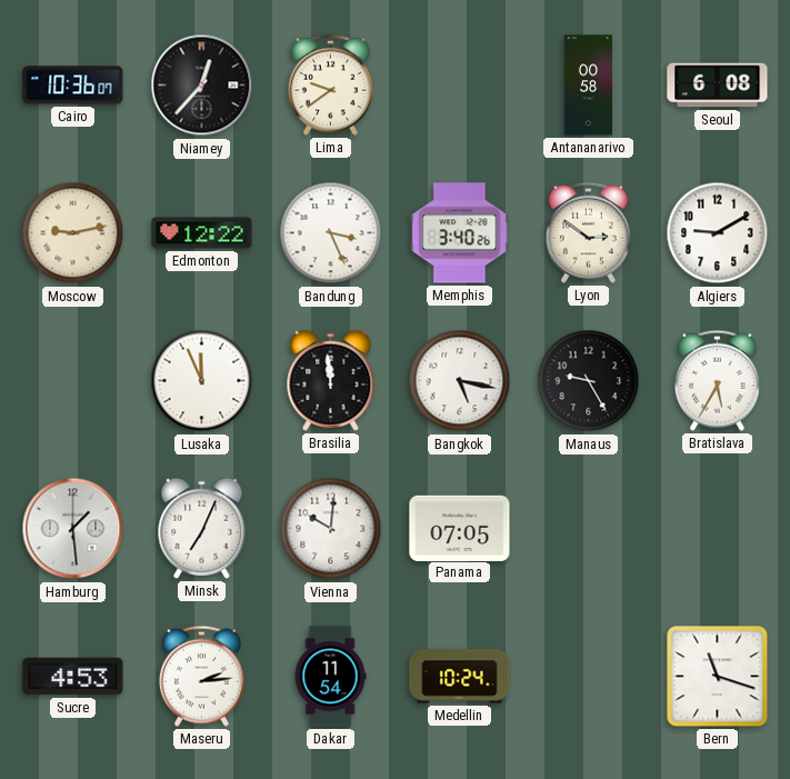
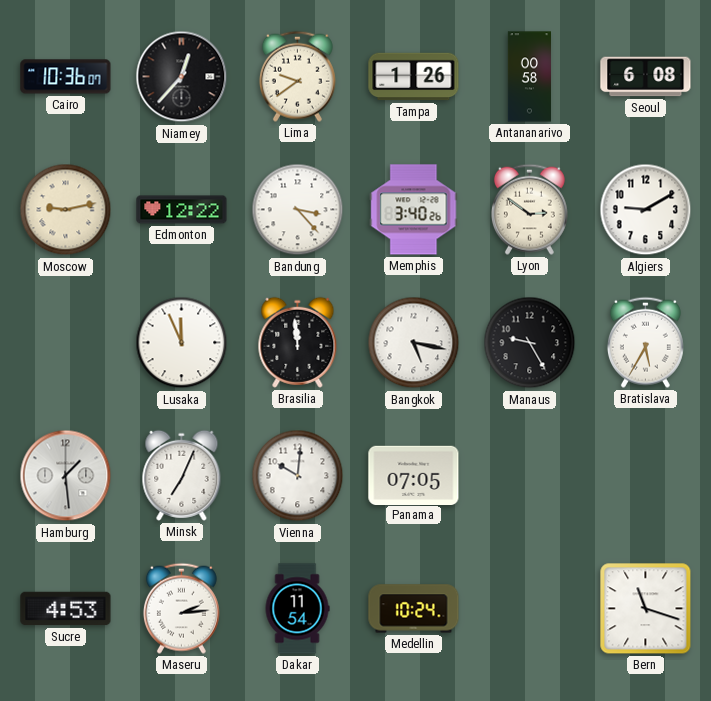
Tampa: none -> 1:26 (414, 77)
Bandung: 3:26 -> 3:23 (298, 210)
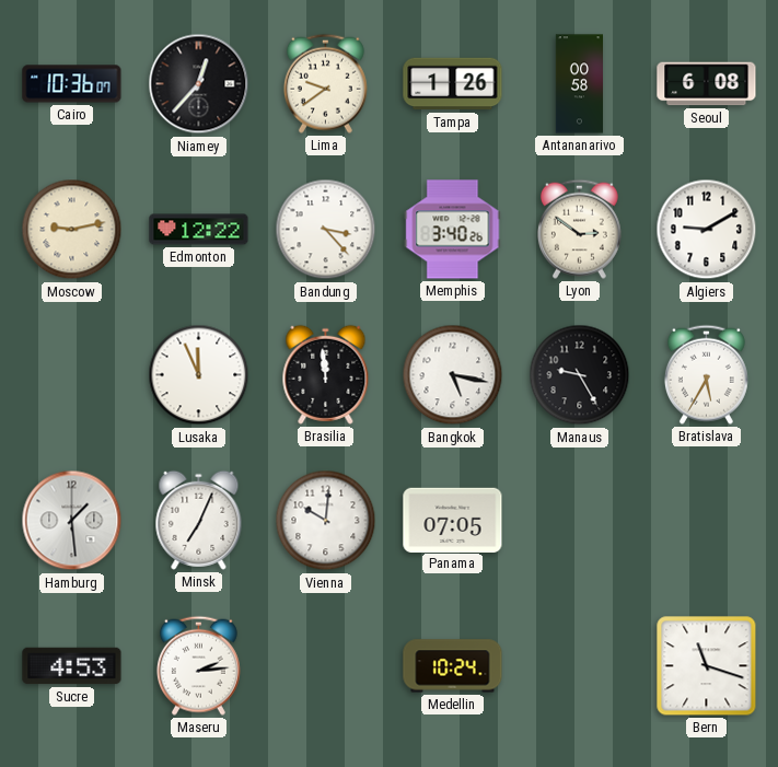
Dakar: 11:54 -> none (297, 609)
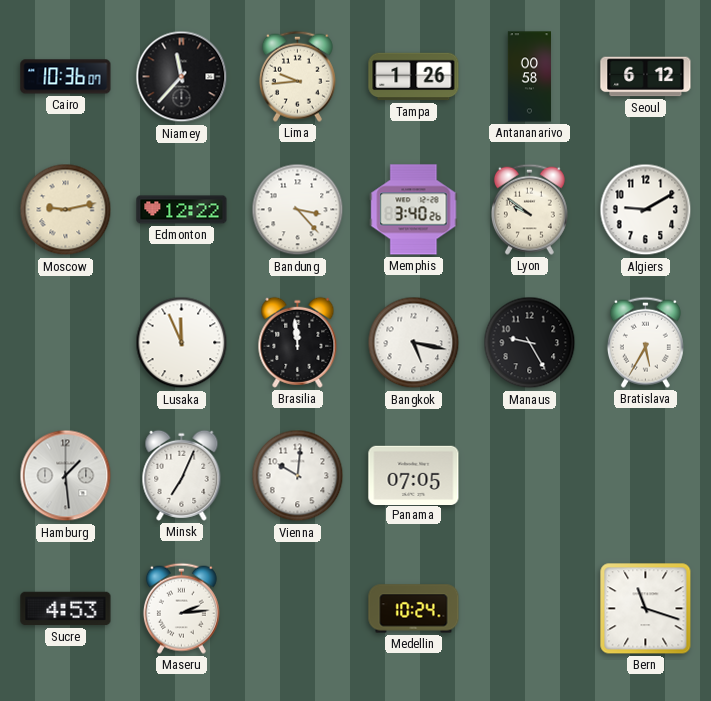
Niamey: 12:37 -> 11:37 (182, 77)
Lima: 9:39 -> 9:44 (297, 76)
Seoul: 6:08 -> 6:12 (646, 77)
Lyon: 2:51 -> 9:51 (529, 209)
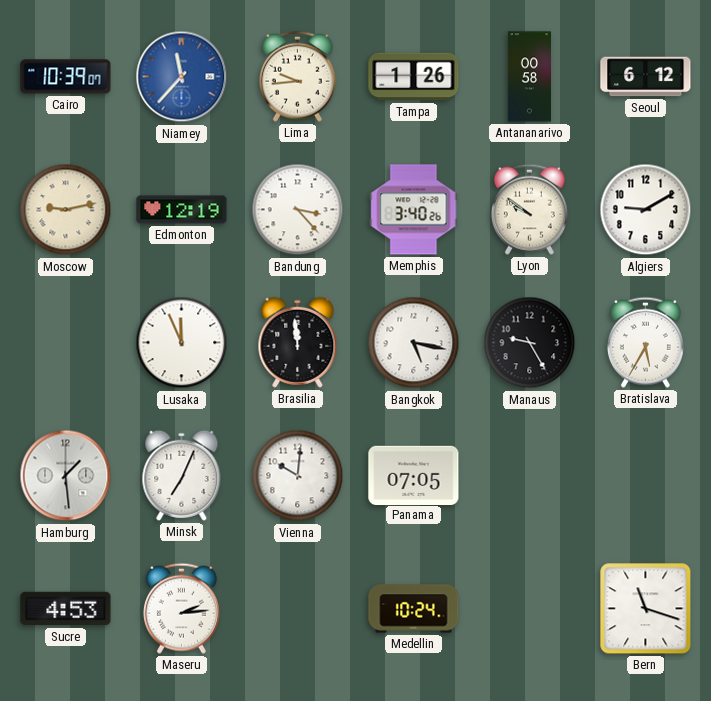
Cairo: 10:36 -> 10:39 (66, 77)
Niamey dial: black -> blue (182, 77)
Edmonton: 12:22 -> 12:19 (182, 210)
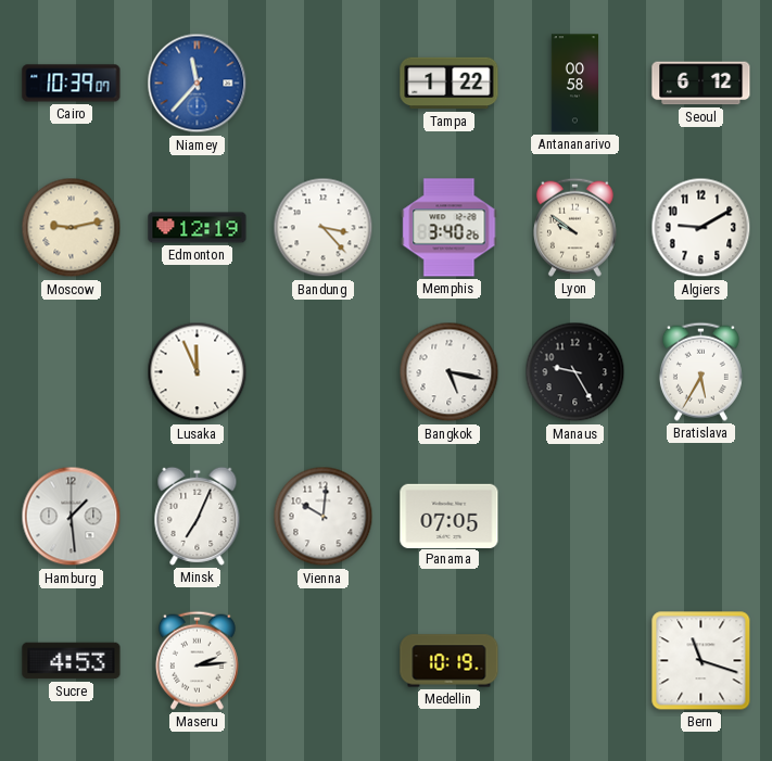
Lima: 9:44 -> none (297, 76)
Tampa: 1:26 -> 1:22 (450, 84)
Brasilia: 11:59 -> none (298, 342)
Medellin: 10:24 -> 10:19 (450, 661)
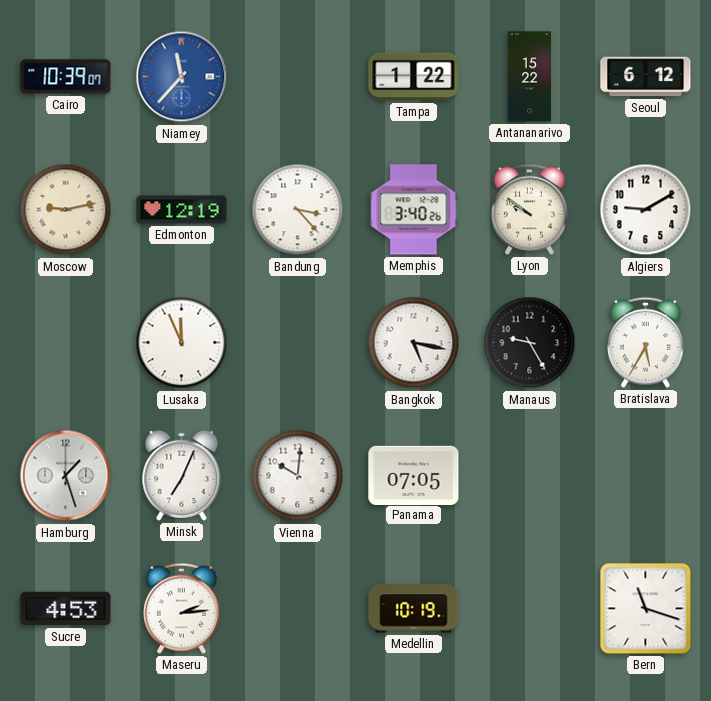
Antananarivo: 00:58 -> 15:22 (529, 77)
Hamburg: 1:29 -> 1:27 (66, 476)
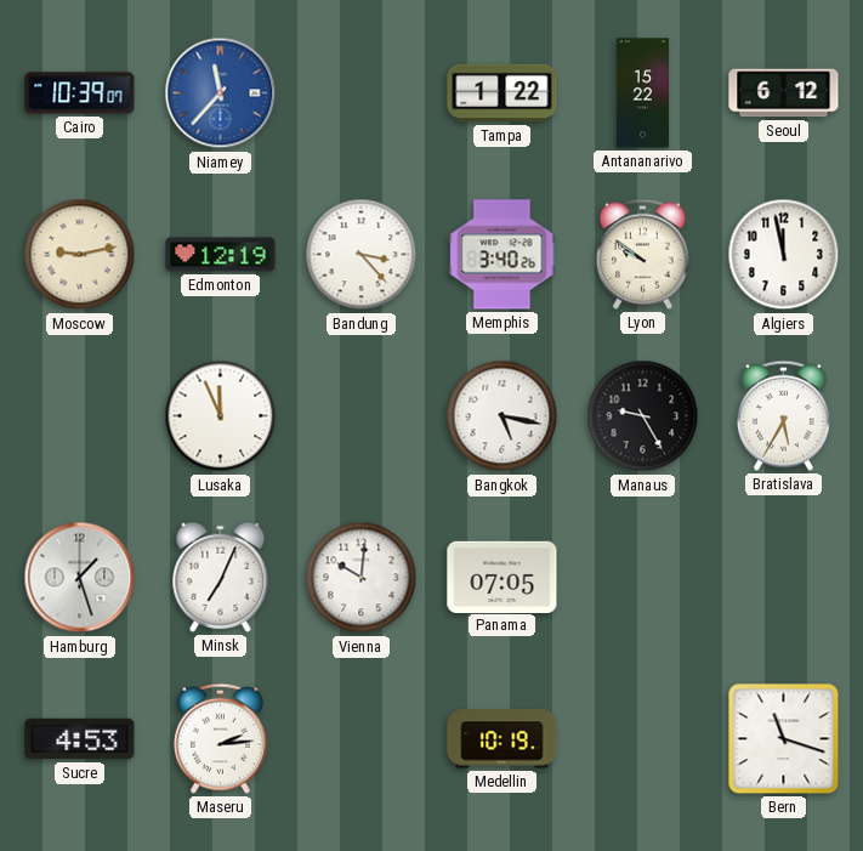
Algiers: 9:10 -> 11:58 (784, 255)
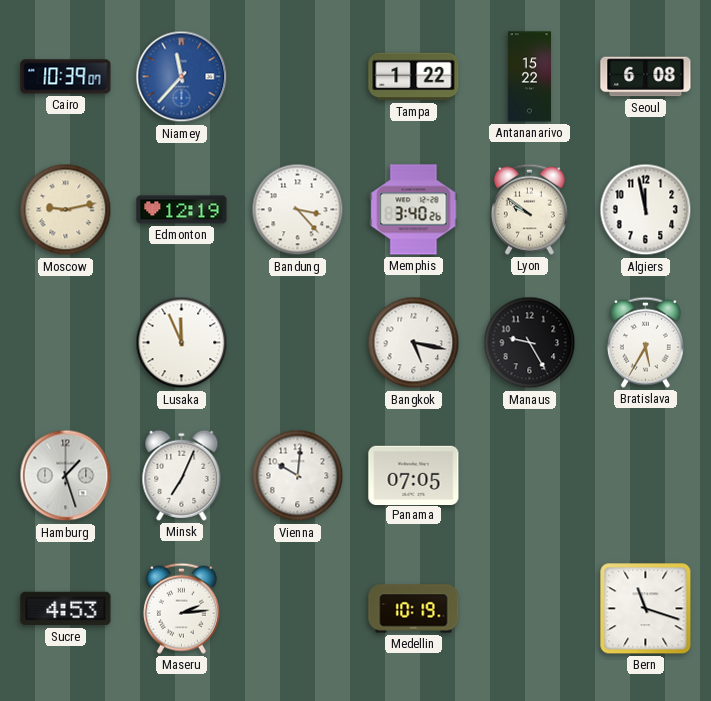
Seoul: 6:12 -> 6:08 (646, 77)
